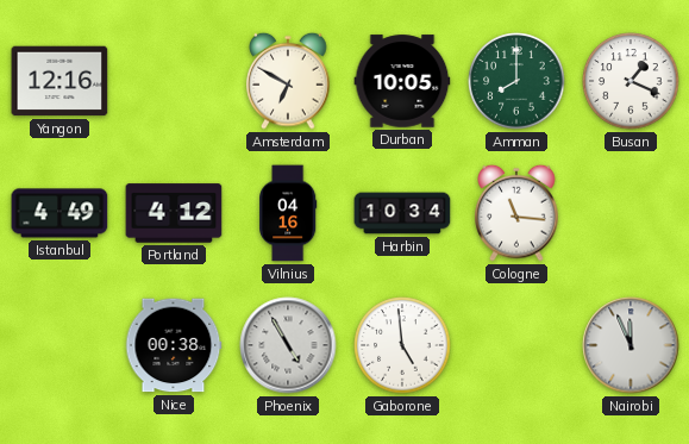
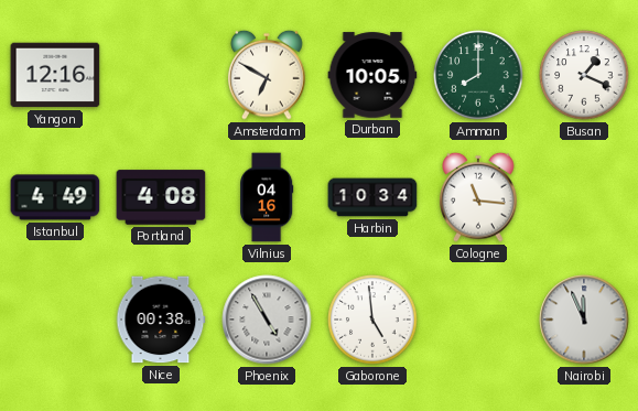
Portland: 4:12 -> 4:08 (161, 197)
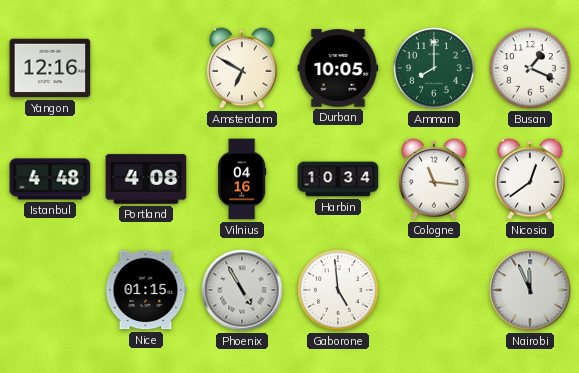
Istanbul: 4:49 -> 4:48 (50, 179)
Nicosia: none -> 12:39 (530, 179)
Nice: 00:38 -> 01:15 (146, 290)
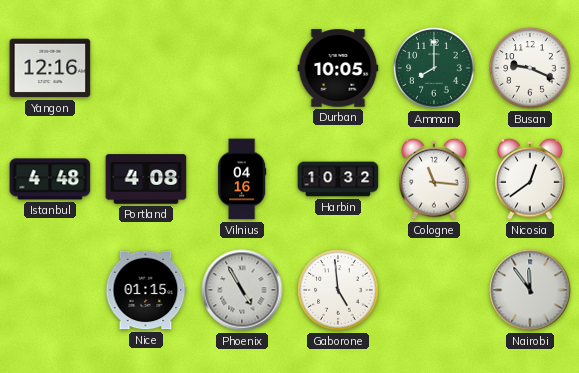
Amsterdam: 6:50 -> none (242, 68)
Busan: 1:19 -> 9:19 (530, 68)
Harbin: 10:34 -> 10:32 (338, 179)
Nairobi: 11:56 -> 11:54 (530, 290)
